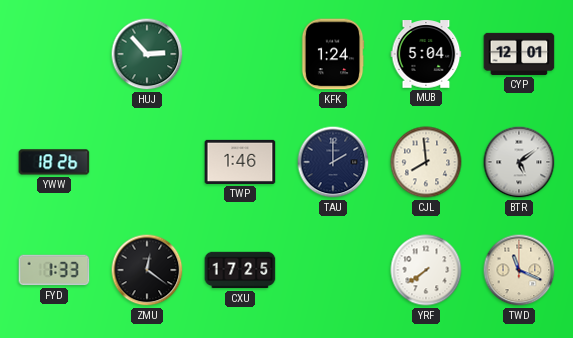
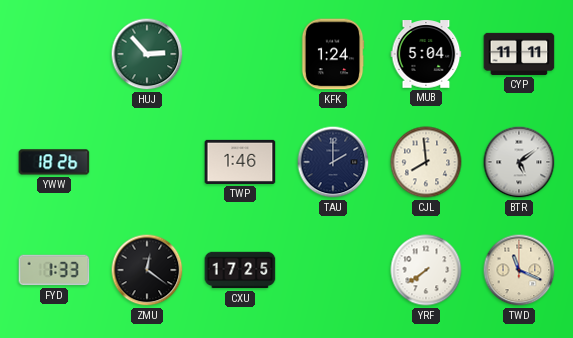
CYP: 12:01 -> 11:11 (519, 54)
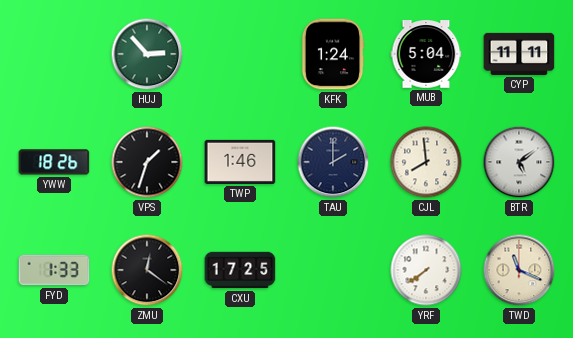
VPS: none -> 1:33 (147, 162)
